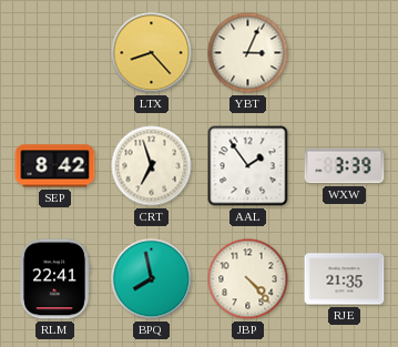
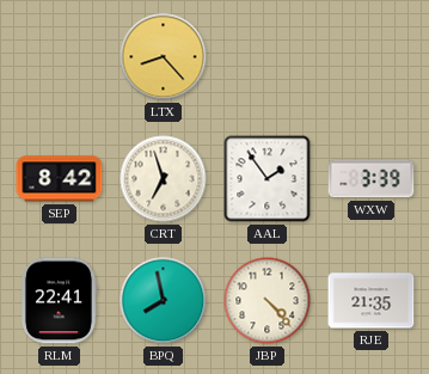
YBT: 3:04 -> none (248, 53)
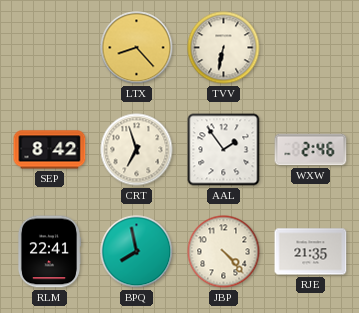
TVV: none -> 6:32 (224, 48)
WXW: 3:39 -> 2:46 (311, 150)
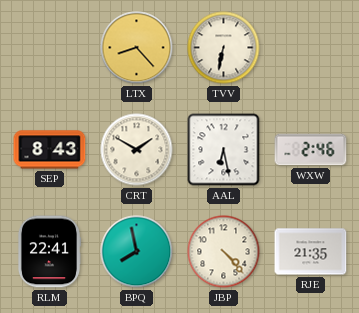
SEP: 8:42 -> 8:43 (50, 150)
CRT: 6:57 -> 1:50 (137, 150)
AAL: 1:54 -> 6:28 (224, 150)
